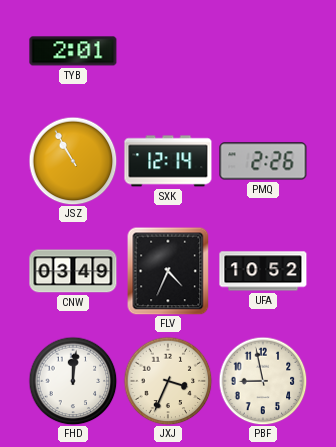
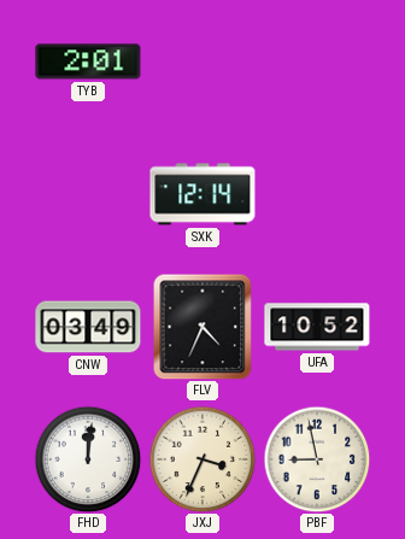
JSZ: 10:55 -> none (73, 161)
PMQ: 2:26 -> none (263, 161)
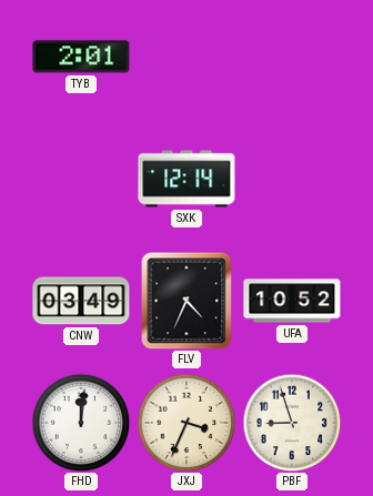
PBF: 8:58 -> 8:57 (292, 423)
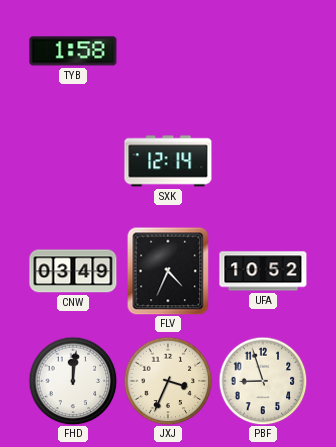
TYB: 2:01 -> 1:58 (73, 51)
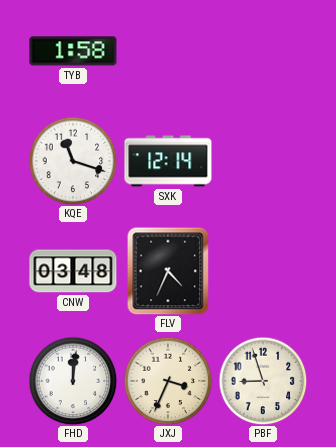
KQE: none -> 11:18 (73, 161)
CNW: 03:49 -> 03:48 (73, 271)
UFA: 10:52 -> none (263, 271)
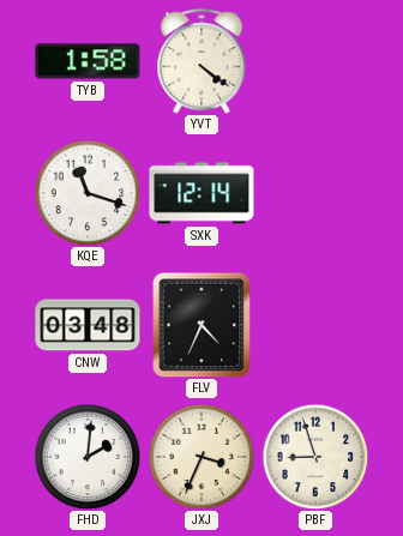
YVT: none -> 4:21 (201, 61)
FHD: 12:01 -> 2:01 (88, 457)
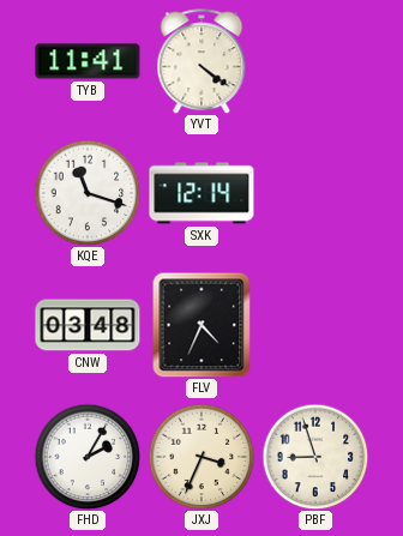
TYB: 1:58 -> 11:41 (88, 61)
FHD: 2:01 -> 2:05 (88, 457)
